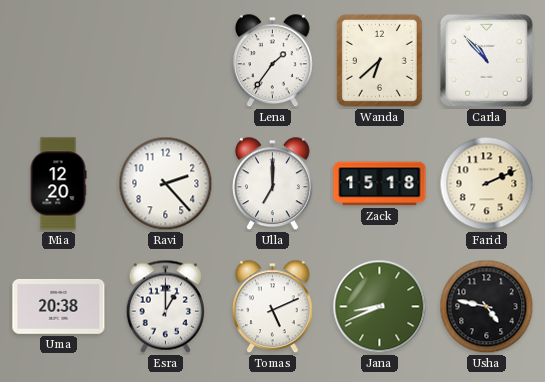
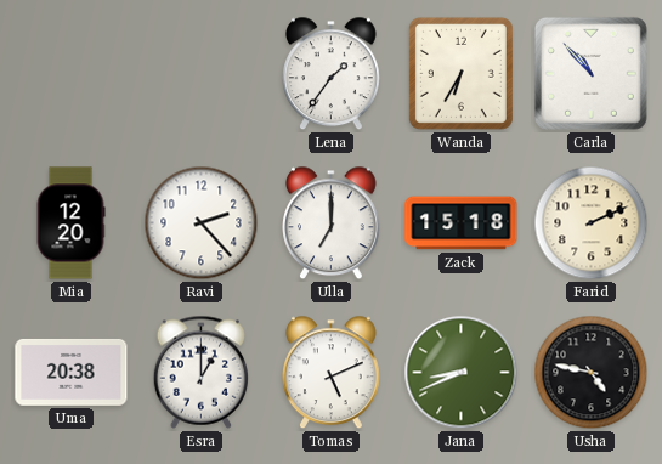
Wanda: 6:38 -> 6:35 (460, 73)
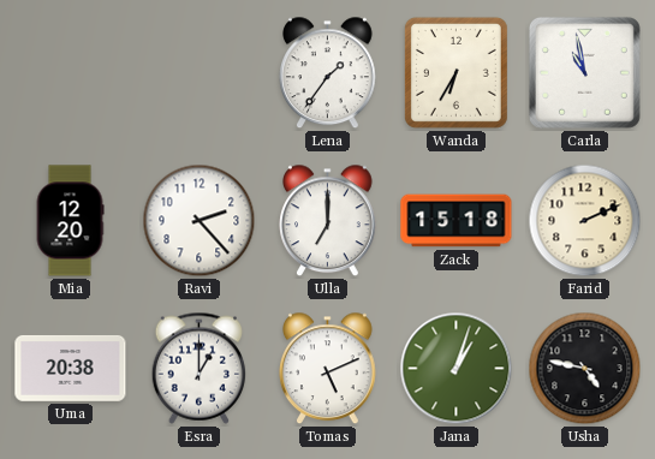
Carla: 10:53 -> 10:58 (584, 72)
Jana: 8:41 -> 1:03 (457, 369)
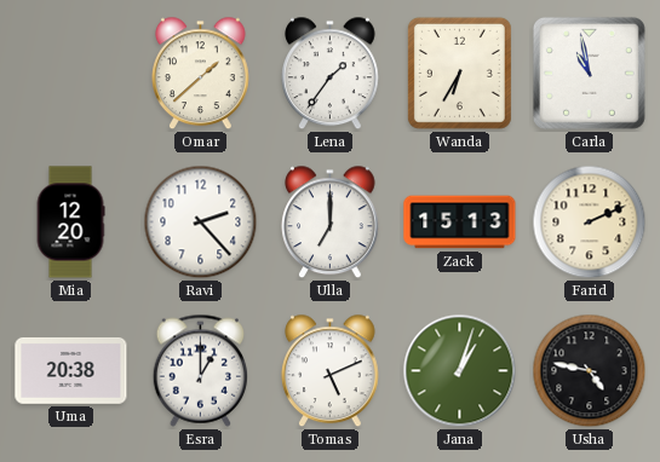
Omar: none -> 1:38 (201, 74)
Zack: 15:18 -> 15:13 (460, 223)
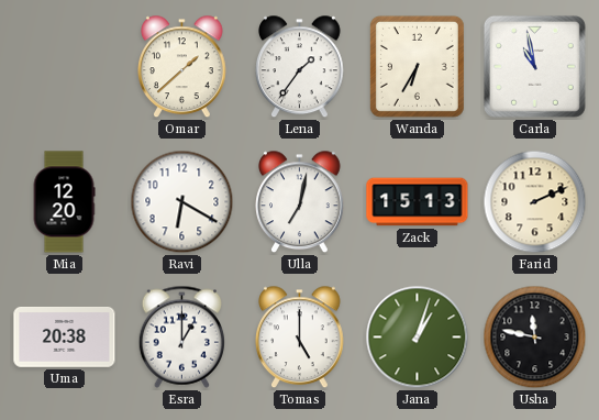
Ravi: 2:23 -> 6:20 (182, 202)
Ulla: 7:00 -> 7:02 (300, 202)
Tomas: 5:11 -> 5:00 (300, 338)
Usha: 4:47 -> 11:47 (535, 338)
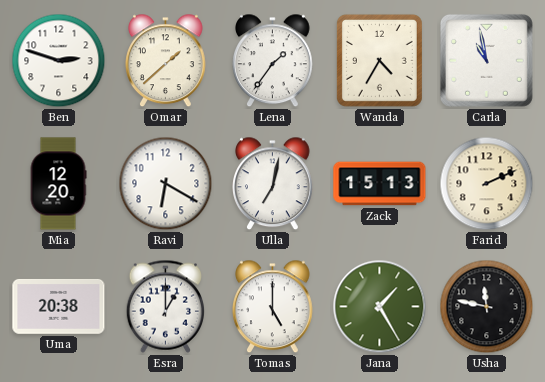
Ben: none -> 2:48 (59, 61)
Wanda: 6:35 -> 4:35 (379, 60)
Jana: 1:03 -> 1:25 (380, 307)
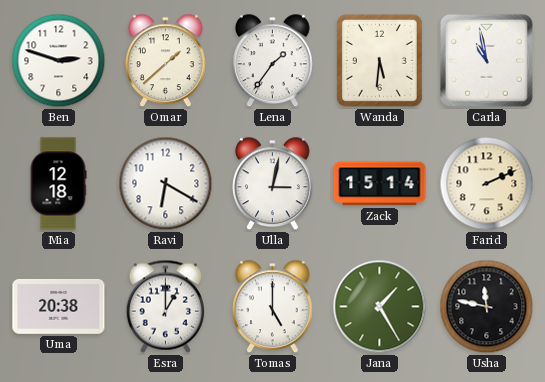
Wanda: 4:35 -> 5:31 (379, 60)
Mia: 12:20 -> 12:18 (58, 184)
Ulla: 7:02 -> 3:02 (273, 184)
Zack: 15:13 -> 15:14 (380, 184)
